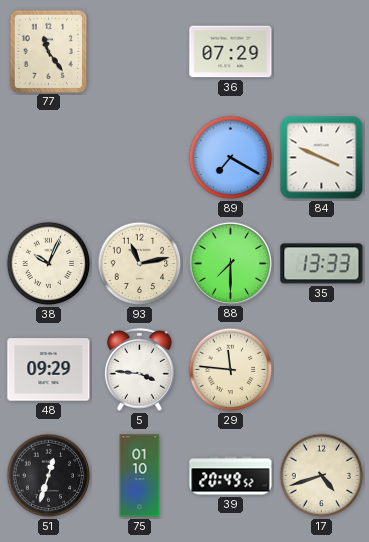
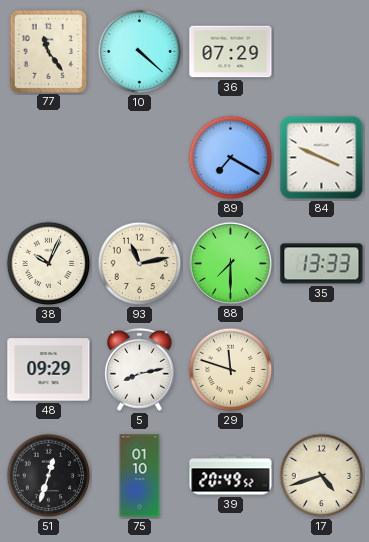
10: none -> 4:22 (140, 52)
5: 3:46 -> 8:13 (140, 369)
29: 11:46 -> 11:48 (231, 370)
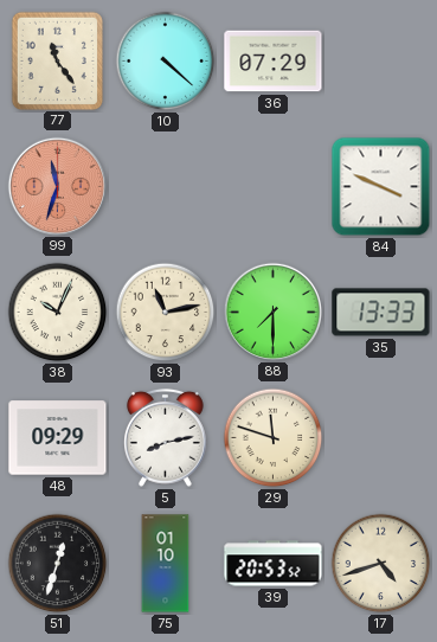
99: none -> 11:33 (57, 186)
89: 7:20 -> none (231, 158)
39: 20:49 -> 20:53 (274, 564)
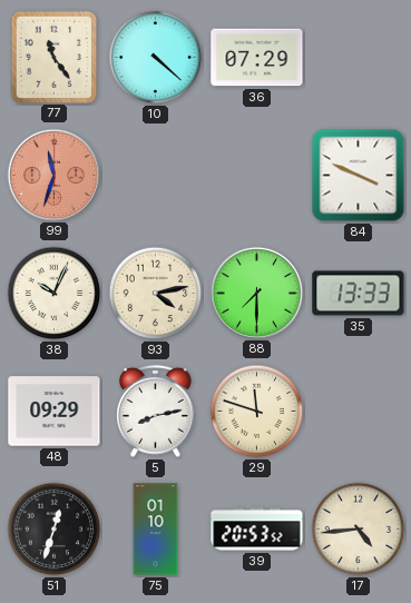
93: 11:13 -> 4:13 (156, 294)
17: 4:42 -> 4:44 (359, 530)
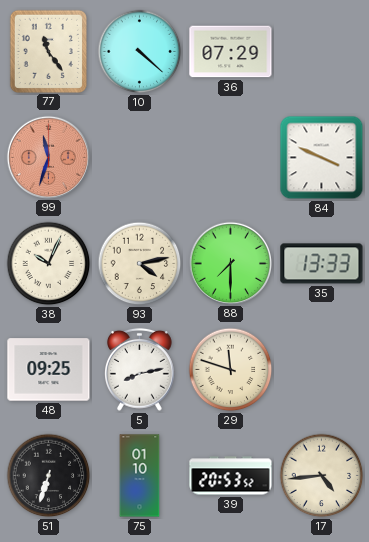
48: 09:29 -> 09:25 (49, 370)
51: 12:33 -> 6:33 (49, 476)
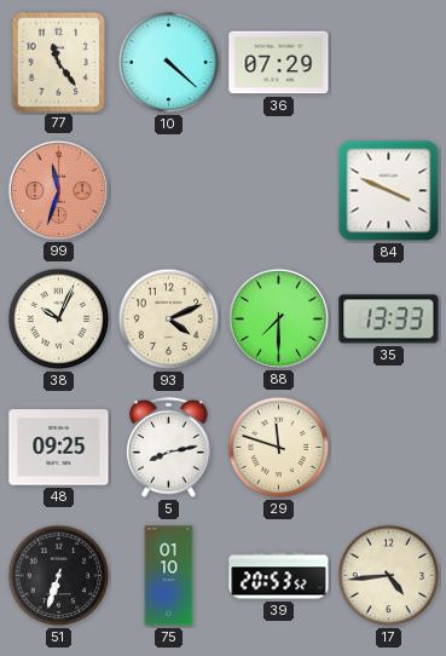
93: 4:13 -> 4:11 (169, 320)
